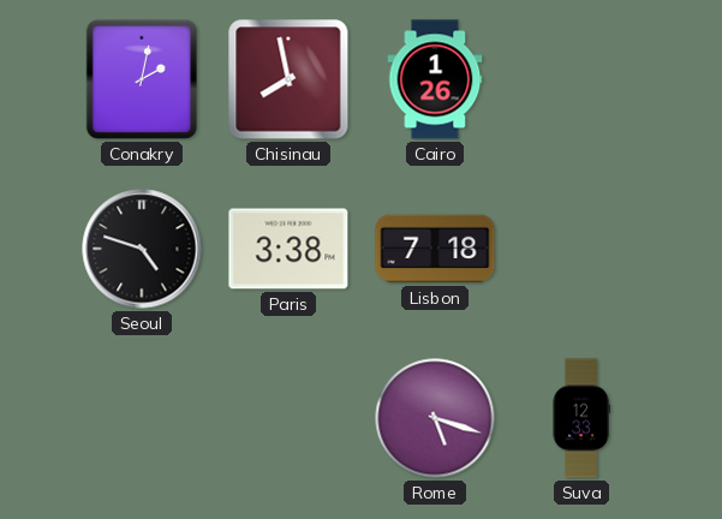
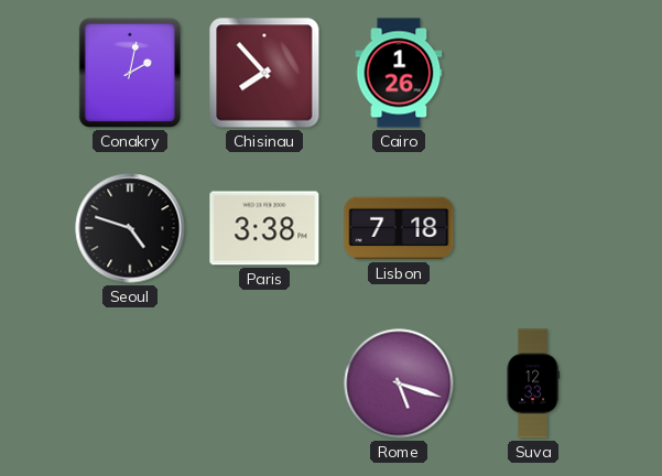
Chisinau: 7:58 -> 7:53 (264, 73)
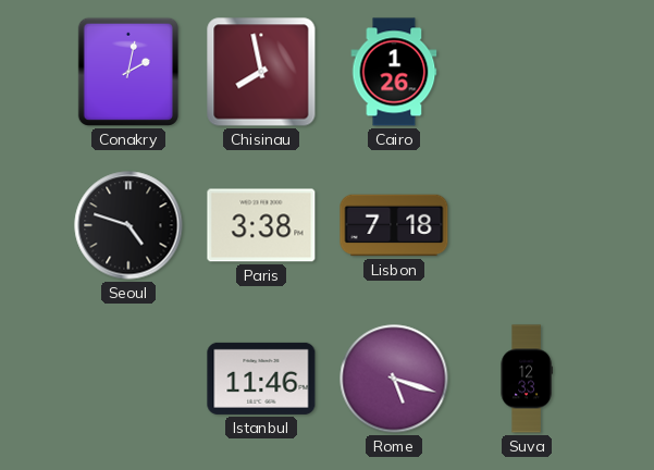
Chisinau: 7:53 -> 7:58 (261, 72)
Istanbul: none -> 11:46 (261, 379)
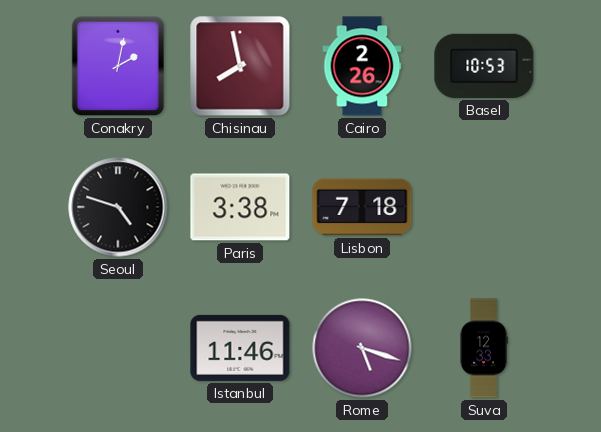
Cairo: 1:26 -> 2:26 (362, 66)
Basel: none -> 10:53 (484, 66)
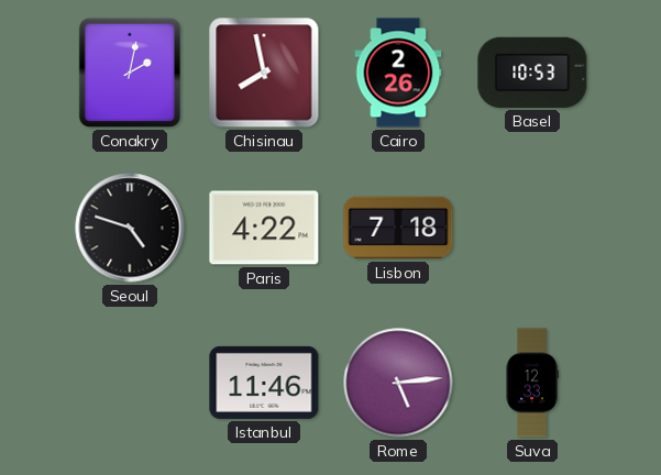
Paris: 3:38 -> 4:22 (264, 228)
Rome: 5:18 -> 5:14 (398, 383)
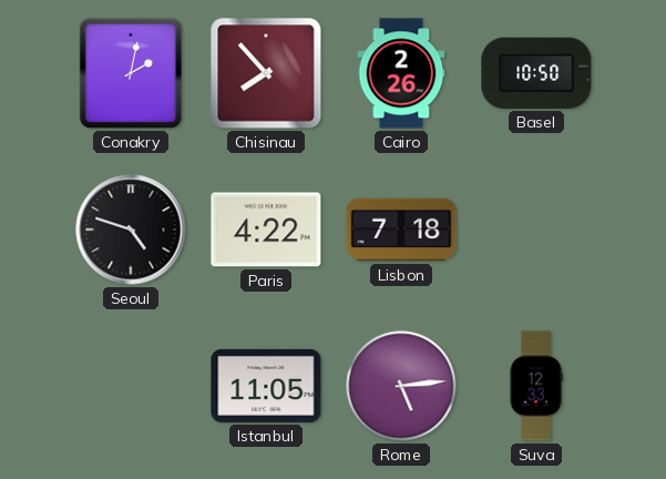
Chisinau: 7:58 -> 7:53 (266, 73)
Basel: 10:53 -> 10:50 (536, 73)
Istanbul: 11:46 -> 11:05 (266, 386)
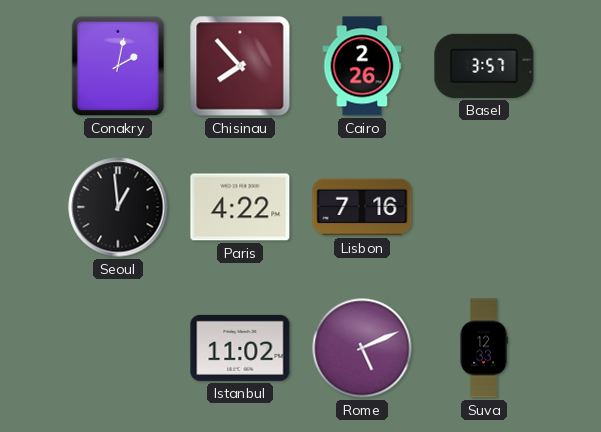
Basel: 10:50 -> 3:57 (484, 66)
Seoul: 4:48 -> 12:59 (118, 207)
Lisbon: 7:18 -> 7:16 (362, 207)
Istanbul: 11:05 -> 11:02 (240, 348)
Rome: 5:14 -> 5:11 (362, 348)
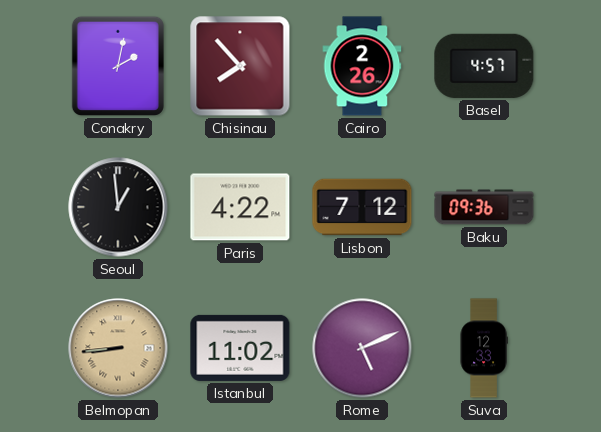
Basel: 3:57 -> 4:57 (484, 66)
Lisbon: 7:16 -> 7:12 (362, 207)
Baku: none -> 09:36 (484, 207)
Belmopan: none -> 8:44 (118, 348)
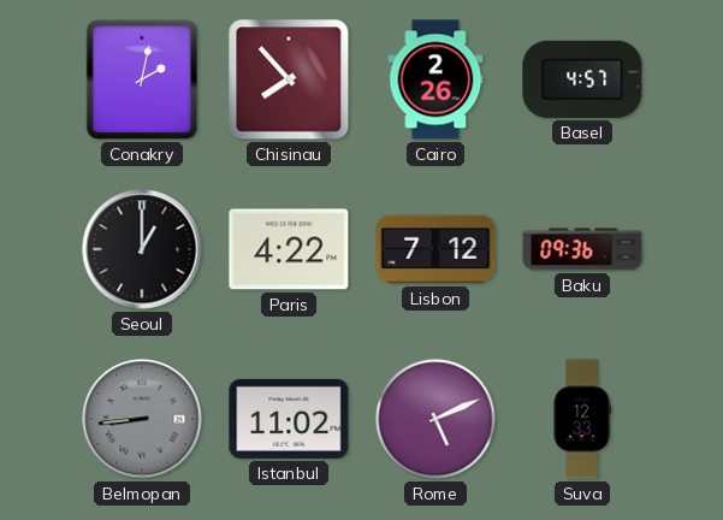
Seoul: 12:59 -> 1:00 (142, 249)
Belmopan dial: champagne -> grey (142, 419)
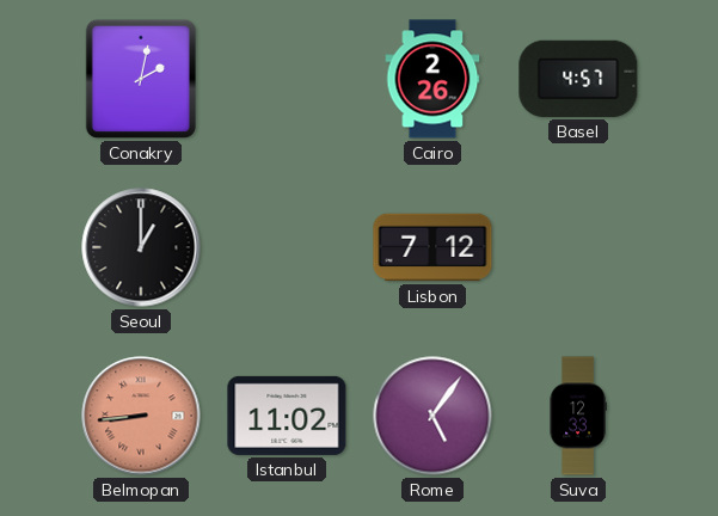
Chisinau: 7:53 -> none (289, 79)
Paris: 4:22 -> none (289, 249)
Baku: 09:36 -> none (582, 249)
Belmopan dial: grey -> salmon (141, 416)
Rome: 5:11 -> 5:06 (432, 416)
